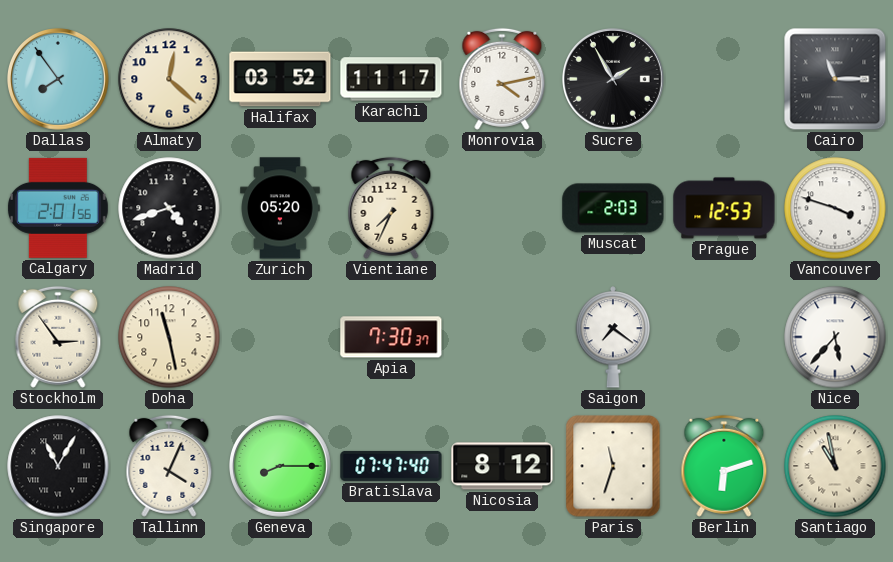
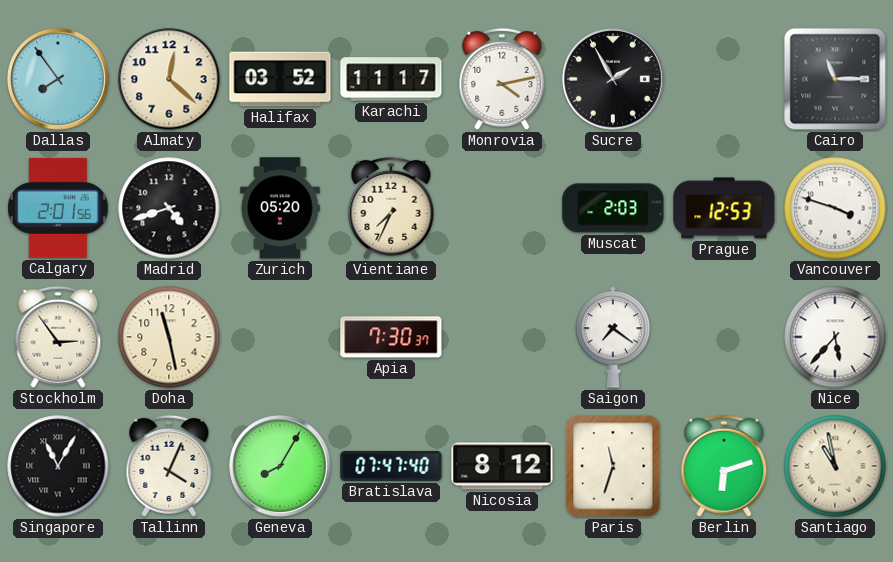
Geneva: 8:15 -> 8:05 (281, 467)
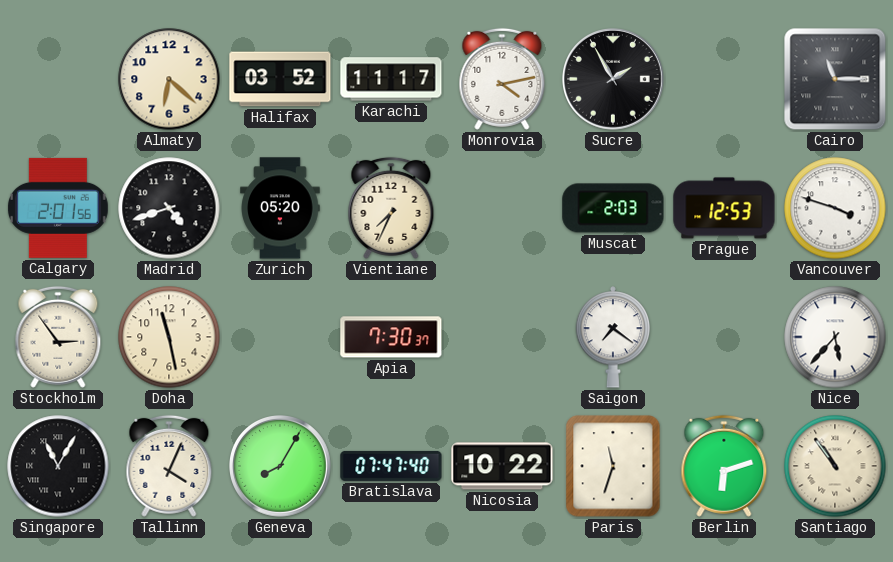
Dallas: 7:54 -> none (59, 80)
Almaty: 12:22 -> 6:22 (169, 79)
Nicosia: 8:12 -> 10:22 (502, 466)
Santiago: 10:58 -> 10:54 (835, 466)
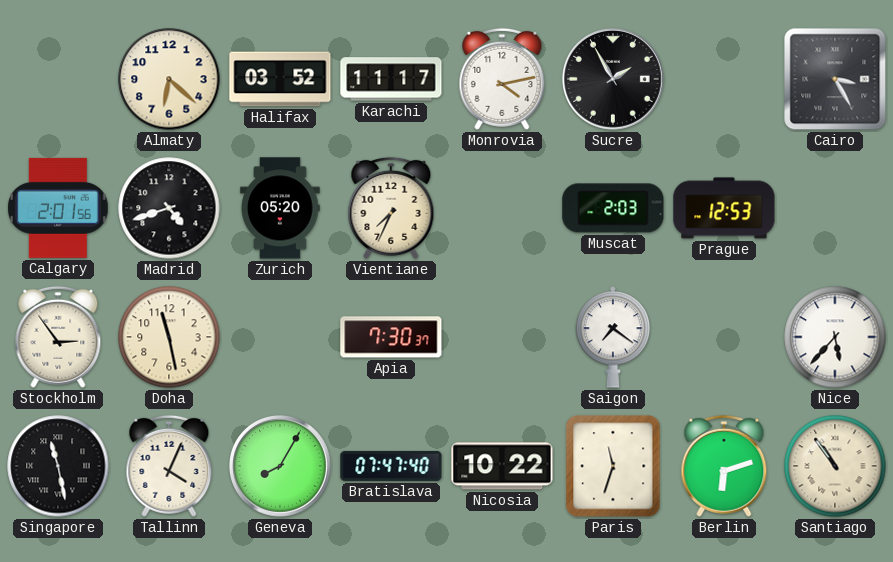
Cairo: 11:15 -> 3:25 (835, 79)
Vancouver: 3:48 -> none (835, 208)
Singapore: 11:05 -> 11:28 (58, 466)
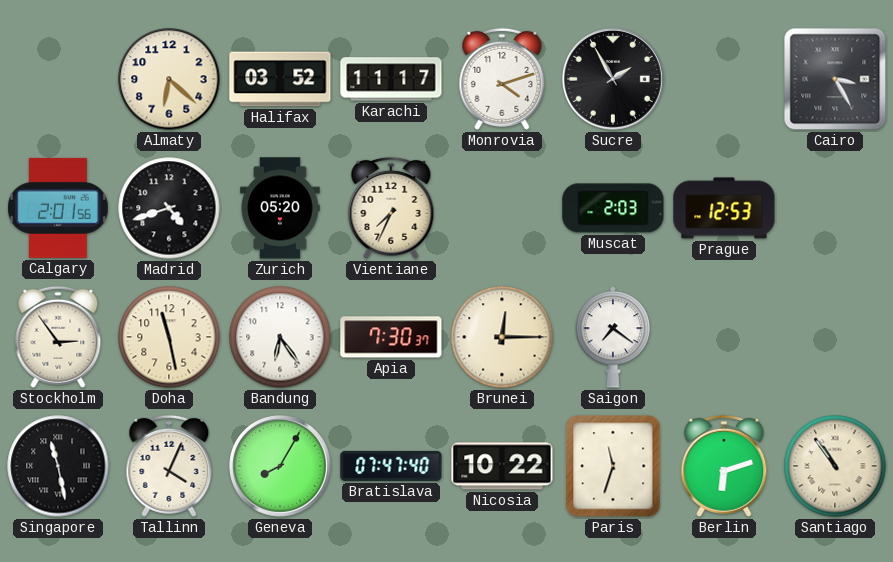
Monrovia: 4:13 -> 4:12 (502, 79)
Bandung: none -> 6:24 (280, 337)
Brunei: none -> 12:15 (502, 337)
Nice: 5:37 -> none (835, 337)
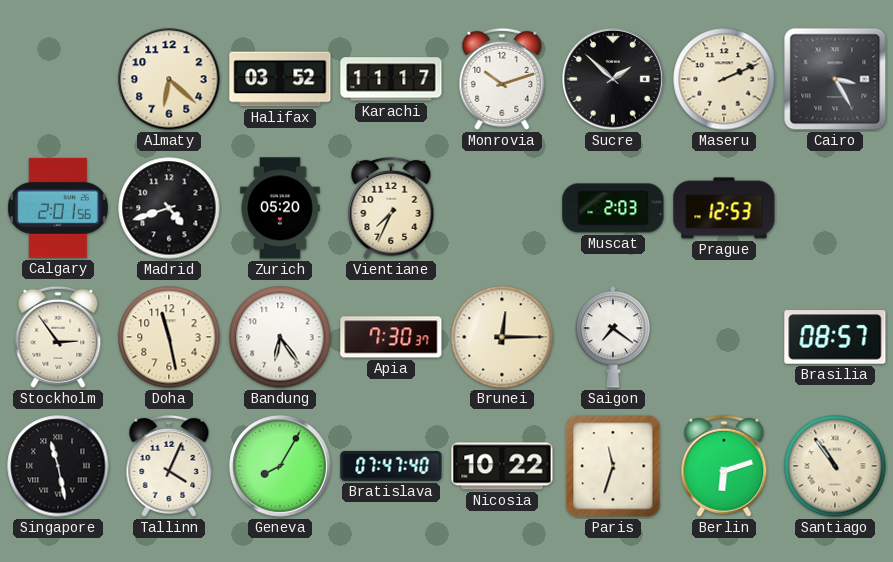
Monrovia: 4:12 -> 10:12 (502, 79)
Sucre: 1:55 -> 1:52 (614, 80)
Maseru: none -> 2:11 (724, 79)
Brasilia: none -> 08:57 (835, 337)
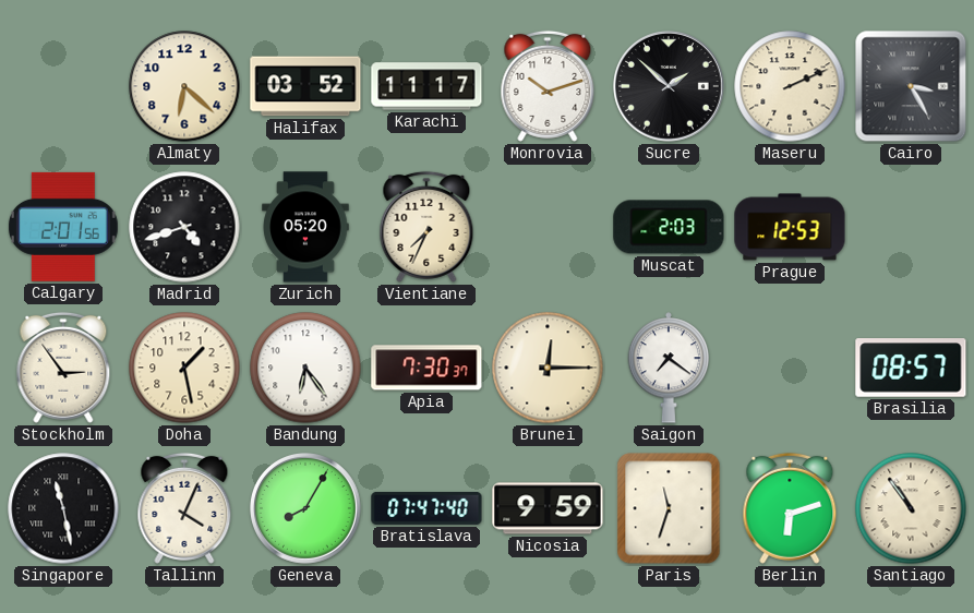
Doha: 11:28 -> 1:28 (184, 368)
Nicosia: 10:22 -> 9:59 (548, 508)
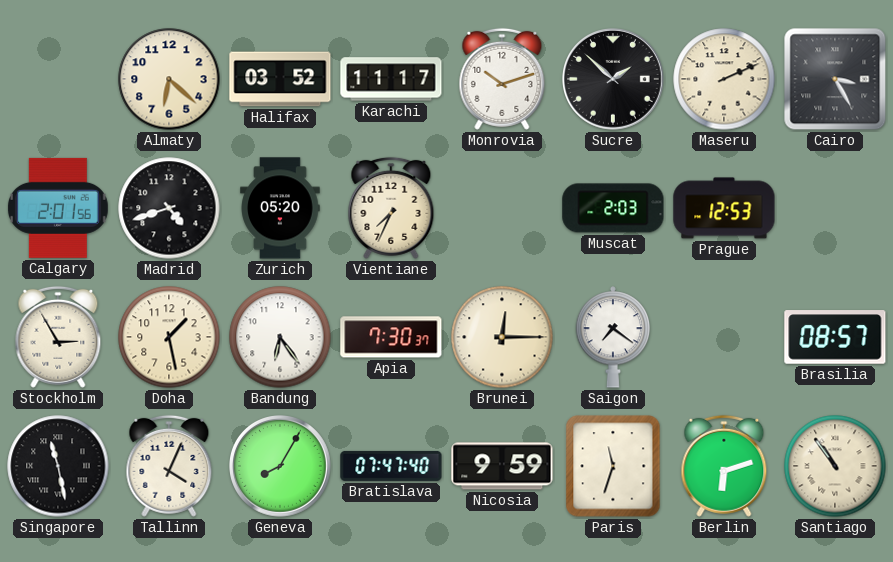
Stockholm: 2:54 -> 2:55 (58, 337)
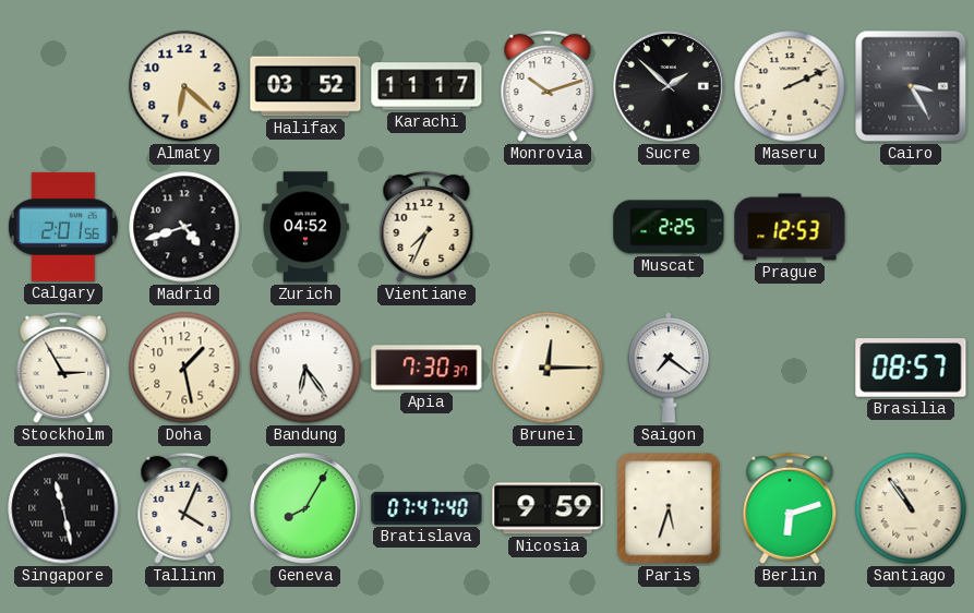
Zurich: 05:20 -> 04:52 (305, 227)
Muscat: 2:03 -> 2:25 (669, 227)
Paris: 11:33 -> 5:33 (669, 508)
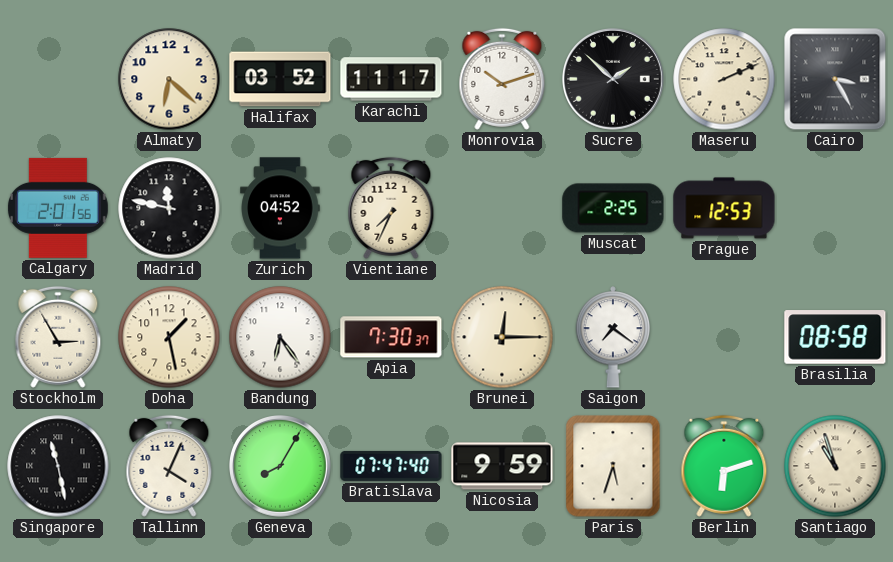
Madrid: 4:42 -> 11:47 (169, 208)
Brasilia: 08:57 -> 08:58 (835, 337)
Santiago: 10:54 -> 10:57 (835, 466)
